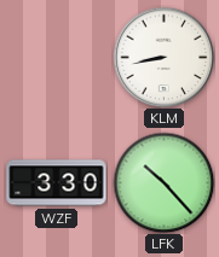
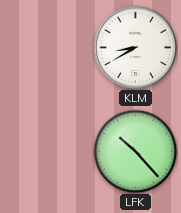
KLM: 8:43 -> 8:40 (135, 47)
WZF: 3:30 -> none (57, 183)
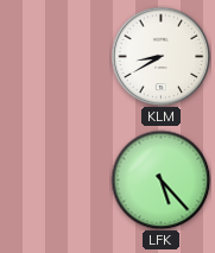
LFK: 10:23 -> 5:23 (160, 179)
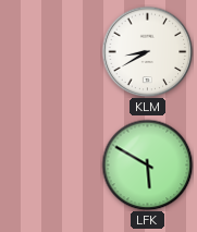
LFK: 5:23 -> 5:50 (147, 164)
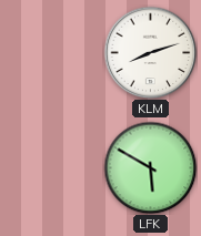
KLM: 8:40 -> 8:12 (150, 52)
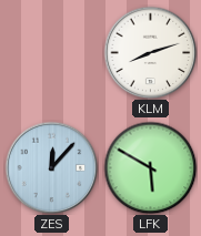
ZES: none -> 12:07 (51, 167)
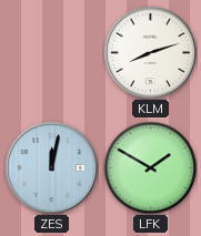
ZES: 12:07 -> 12:02 (51, 167)
LFK: 5:50 -> 1:50 (150, 167)
